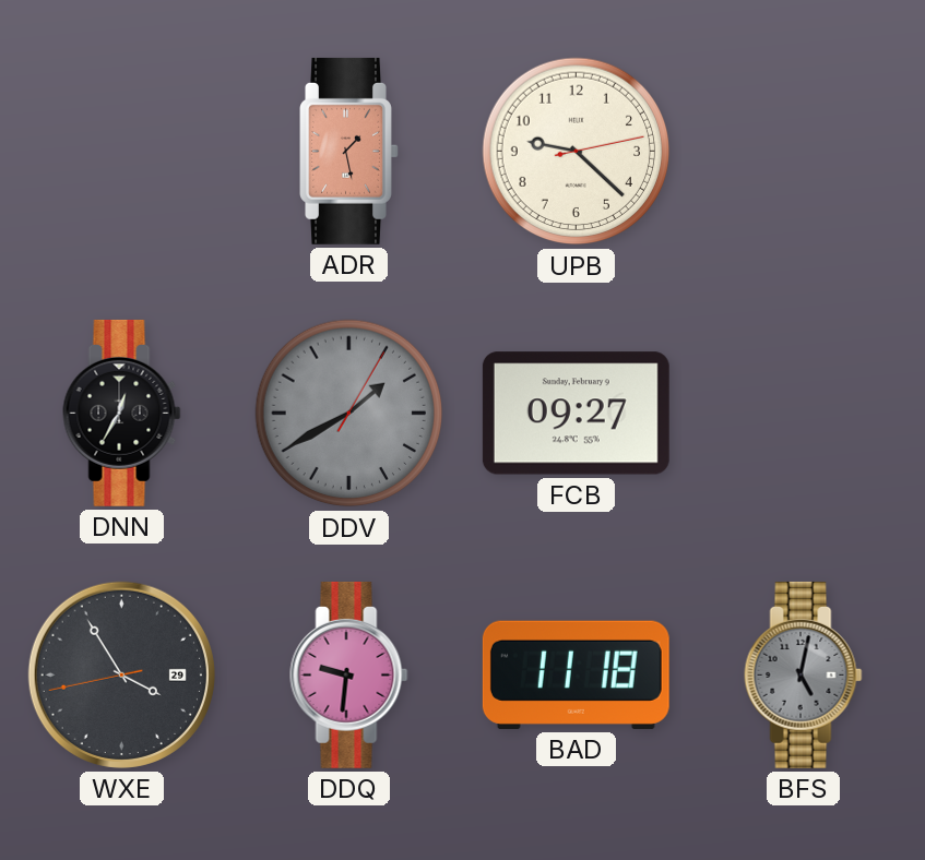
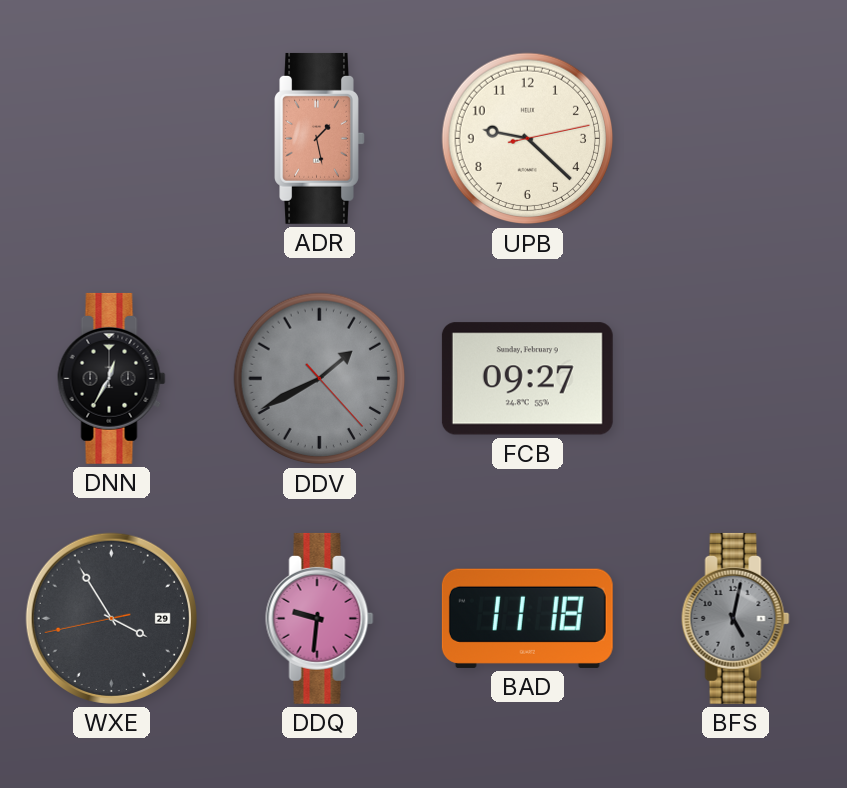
DDV: 1:40:05 -> 1:40:23 (320, 379)
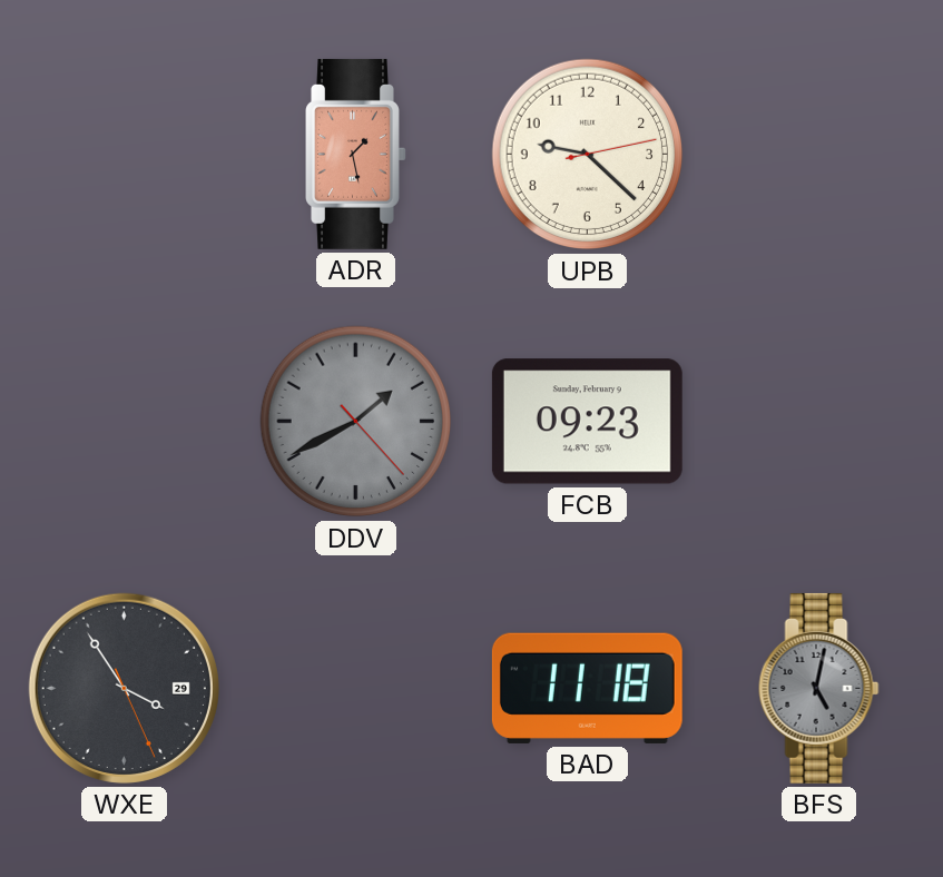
DNN: 12:35 -> none (112, 378)
FCB: 09:27 -> 09:23 (587, 422)
WXE: 3:54:43 -> 3:54:26 (124, 688)
DDQ: 9:31 -> none (320, 618)
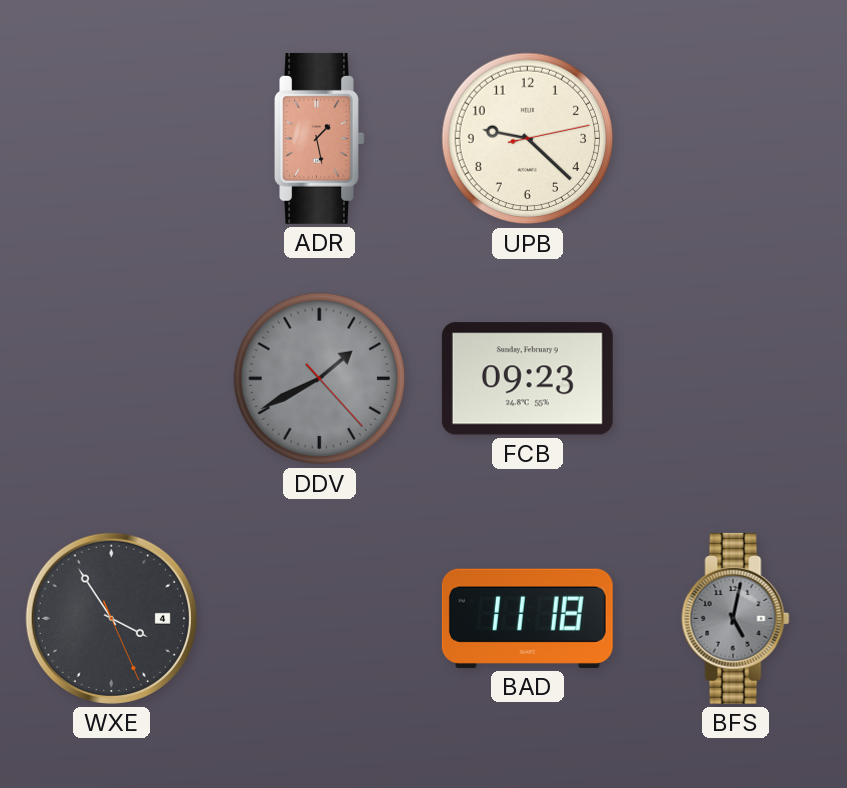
WXE date: 29 -> 4 (111, 618)
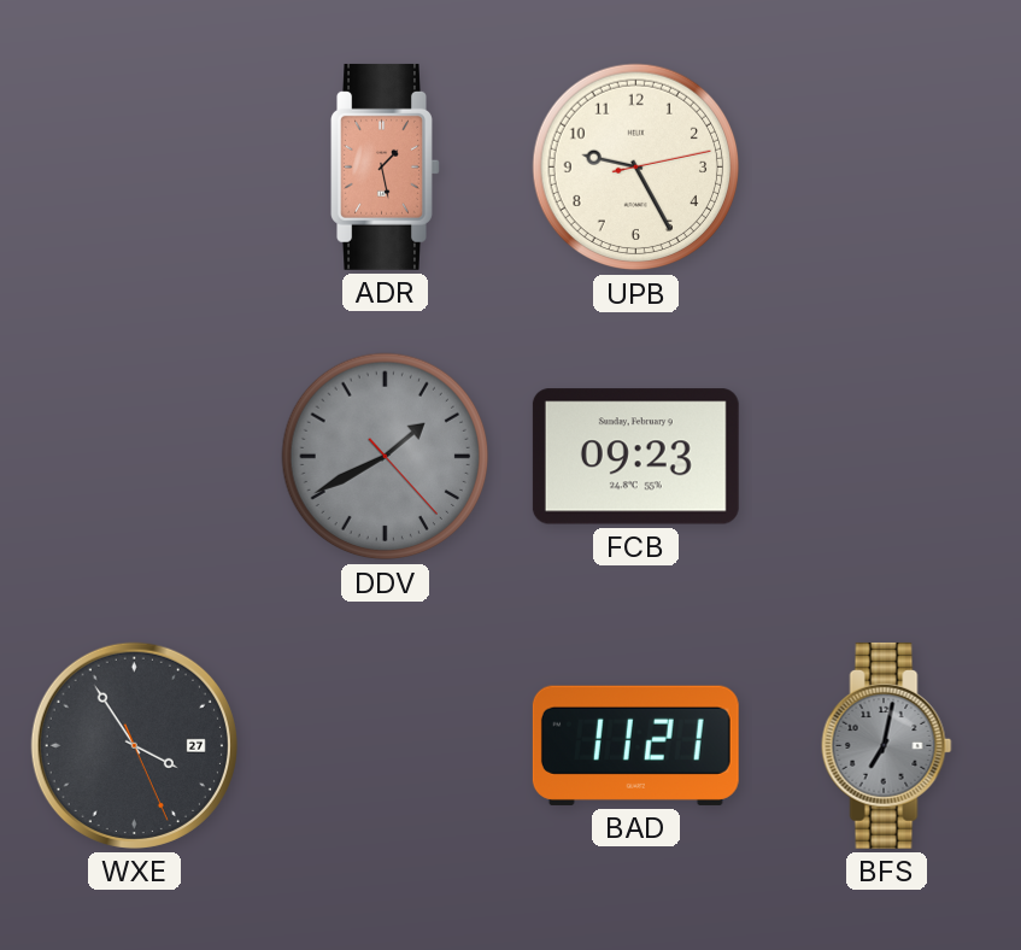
UPB: 9:22 -> 9:25 (636, 168)
WXE date: 4 -> 27 (134, 745)
BAD: 11:18 -> 11:21 (635, 745)
BFS: 5:02 -> 7:02 (887, 745)
